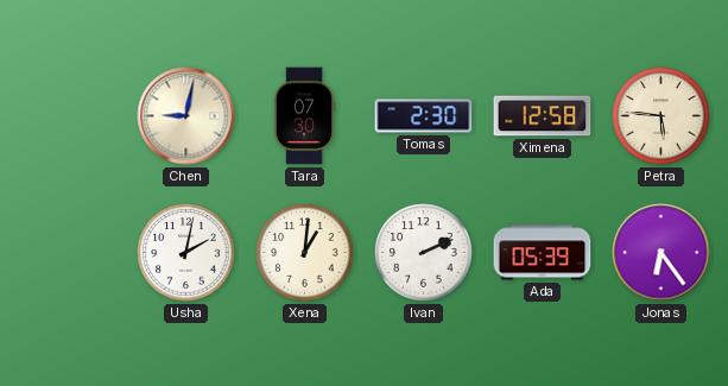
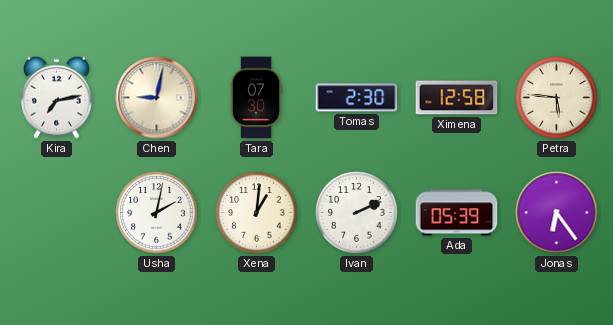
Kira: none -> 7:13 (57, 97)
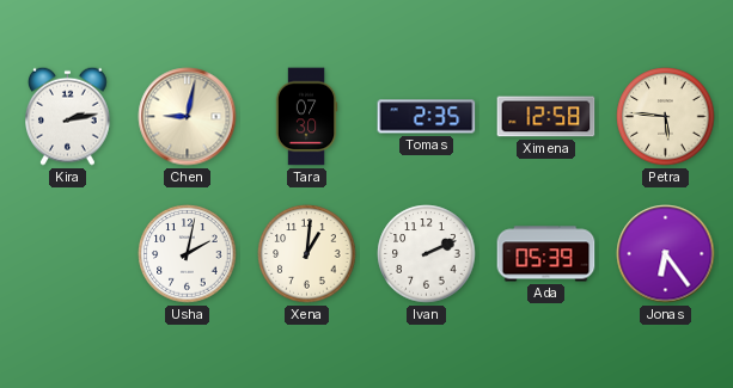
Kira: 7:13 -> 2:13 (68, 116)
Tomas: 2:30 -> 2:35 (427, 117)
